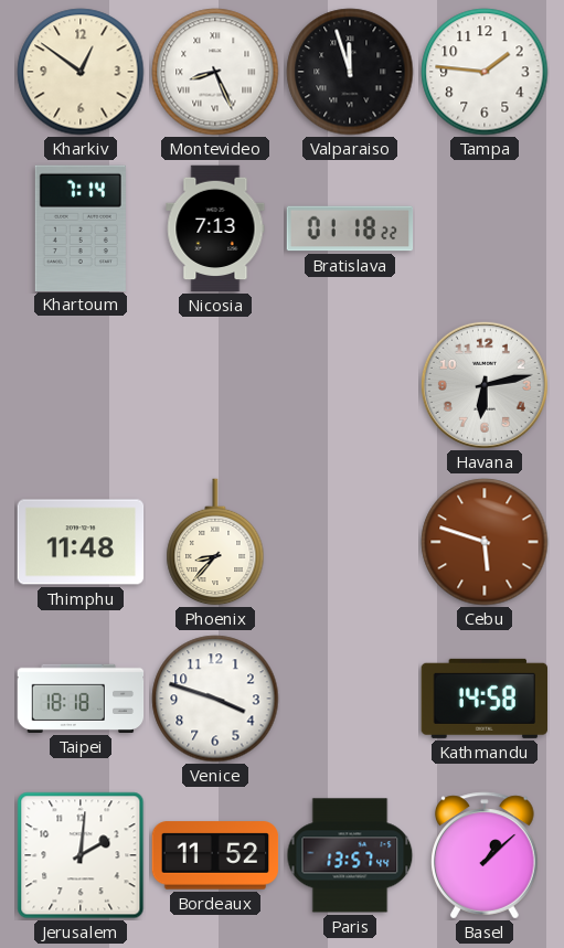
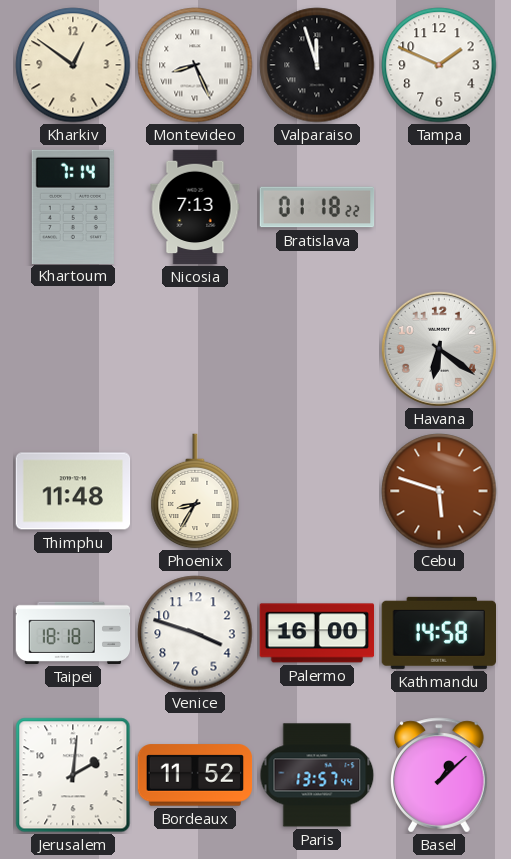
Tampa: 1:46 -> 1:49 (439, 65)
Havana: 6:13 -> 6:21 (439, 349)
Phoenix: 8:37 -> 8:35 (195, 491)
Palermo: none -> 16:00 (317, 633)
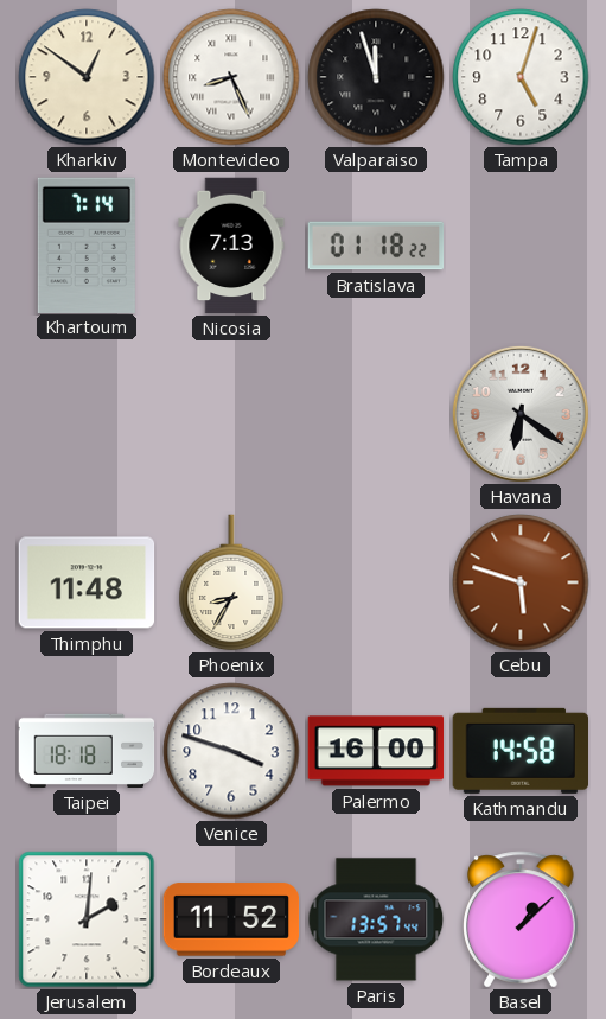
Tampa: 1:49 -> 5:03 (521, 77)
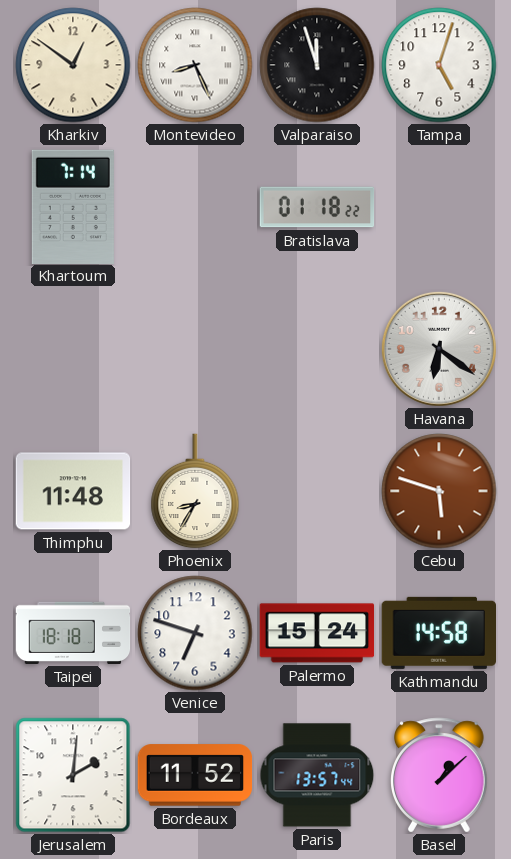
Nicosia: 7:13 -> none (231, 246)
Venice: 3:48 -> 6:48 (195, 633)
Palermo: 16:00 -> 15:24 (317, 633)
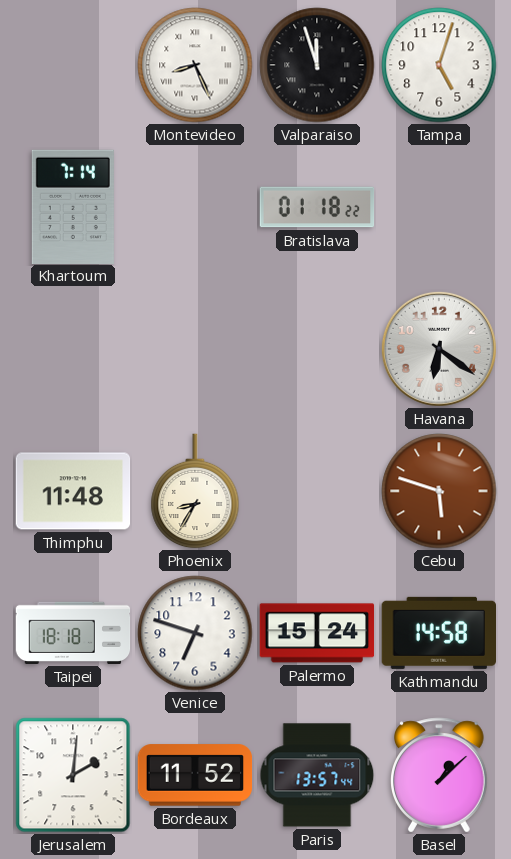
Kharkiv: 12:51 -> none (73, 65)
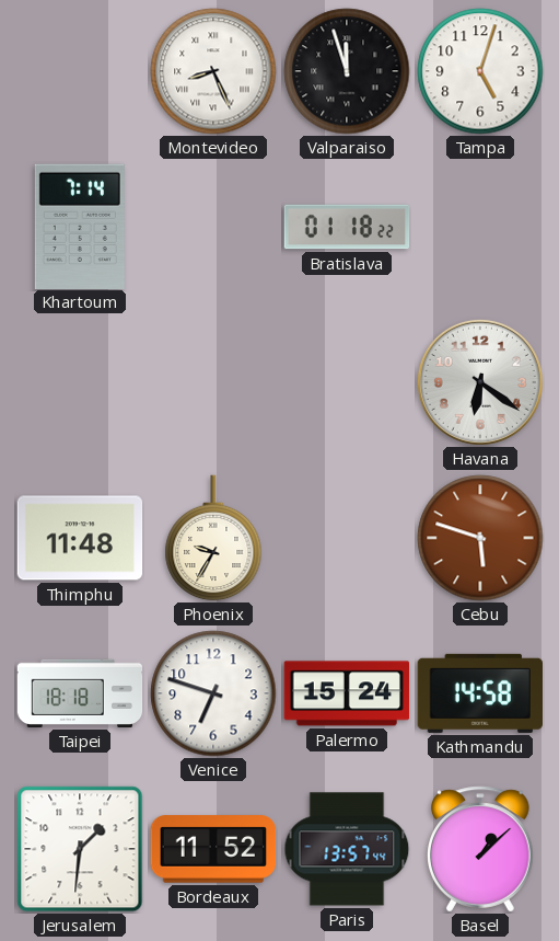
Phoenix: 8:35 -> 9:35 (213, 538)
Jerusalem: 2:01 -> 1:31 (80, 849)
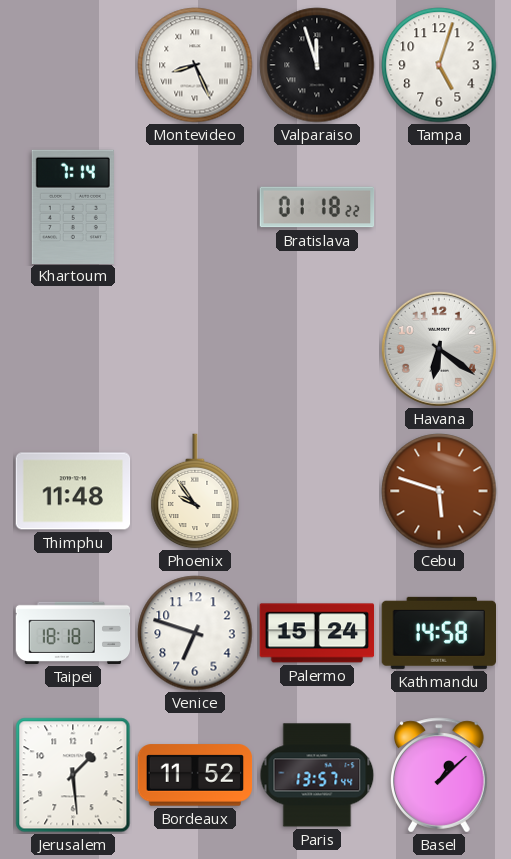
Phoenix: 9:35 -> 9:54 (195, 491)
Jerusalem: 1:31 -> 1:29 (73, 775)
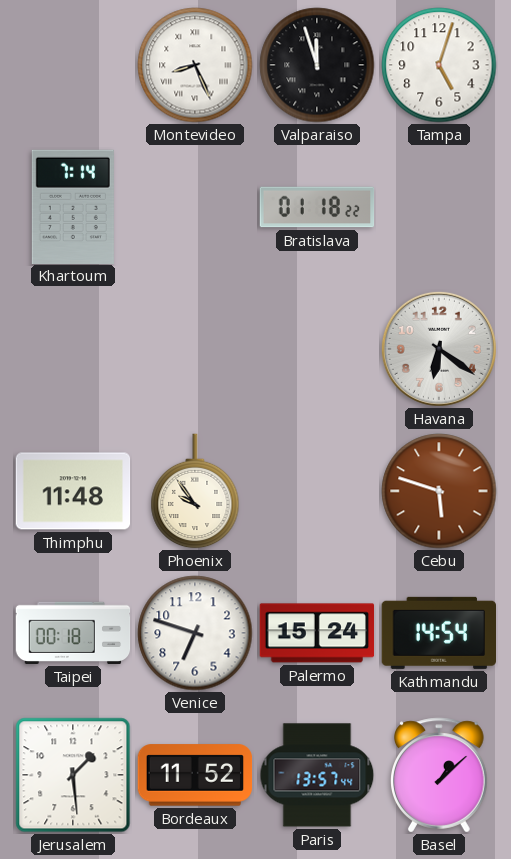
Taipei: 18:18 -> 00:18 (73, 633)
Kathmandu: 14:58 -> 14:54 (438, 633)
